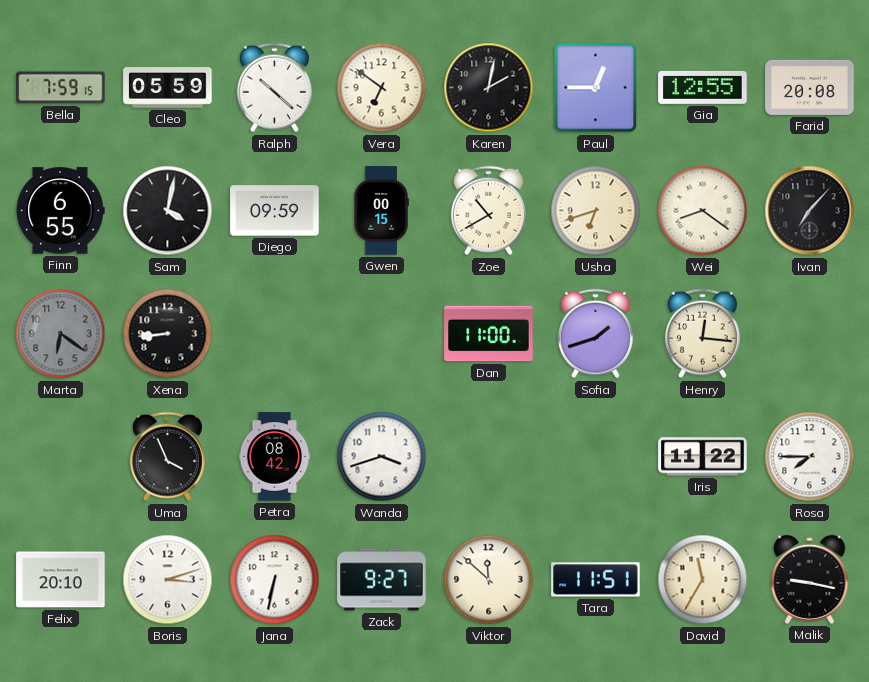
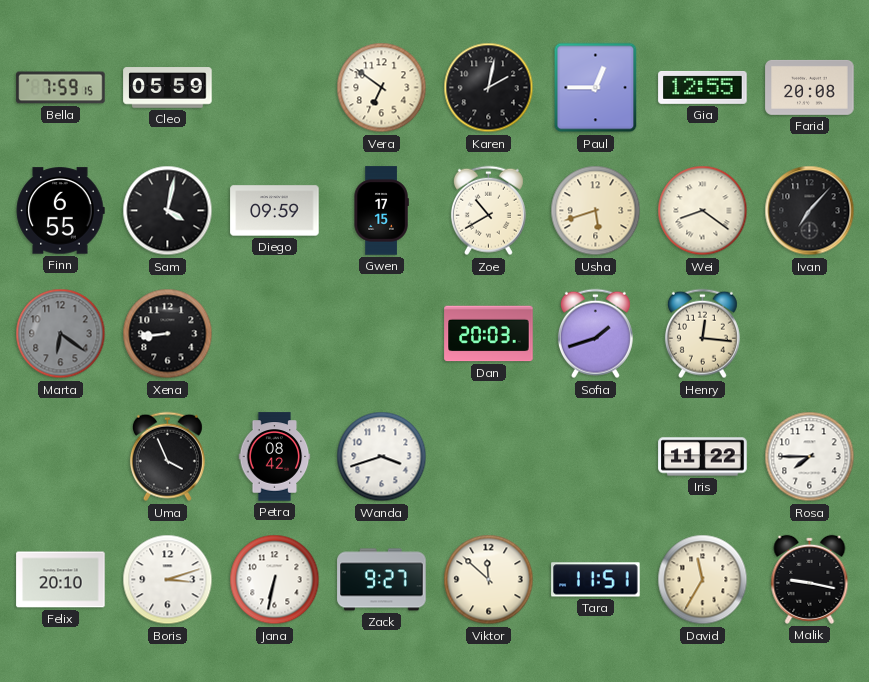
Ralph: 10:22 -> none (274, 88)
Gwen: 00:15 -> 17:15 (381, 211)
Usha: 6:42 -> 5:42 (596, 211)
Dan: 11:00 -> 20:03 (489, 334)
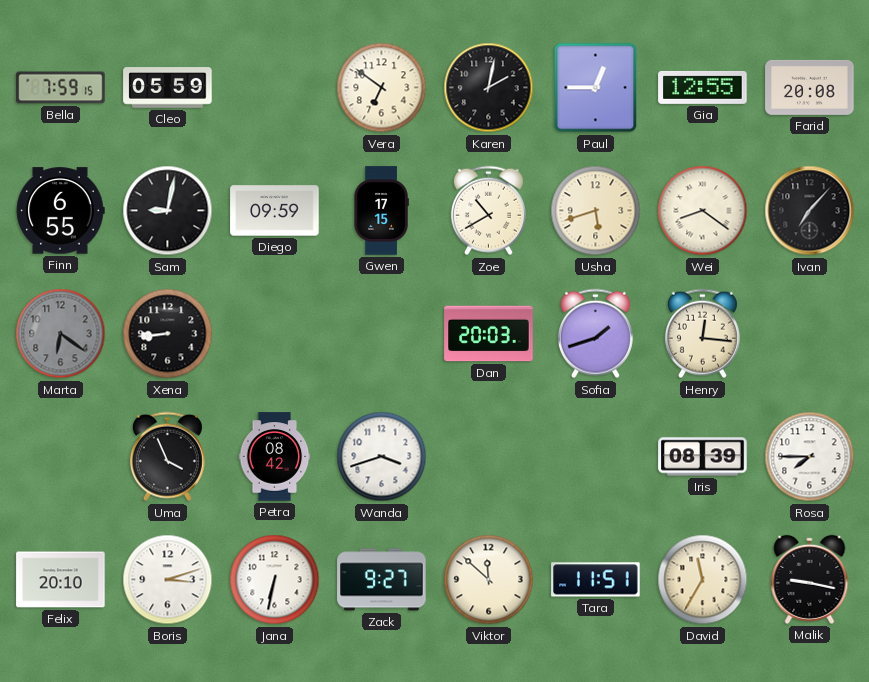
Sam: 4:02 -> 9:02 (168, 211)
Iris: 11:22 -> 08:39 (703, 457)
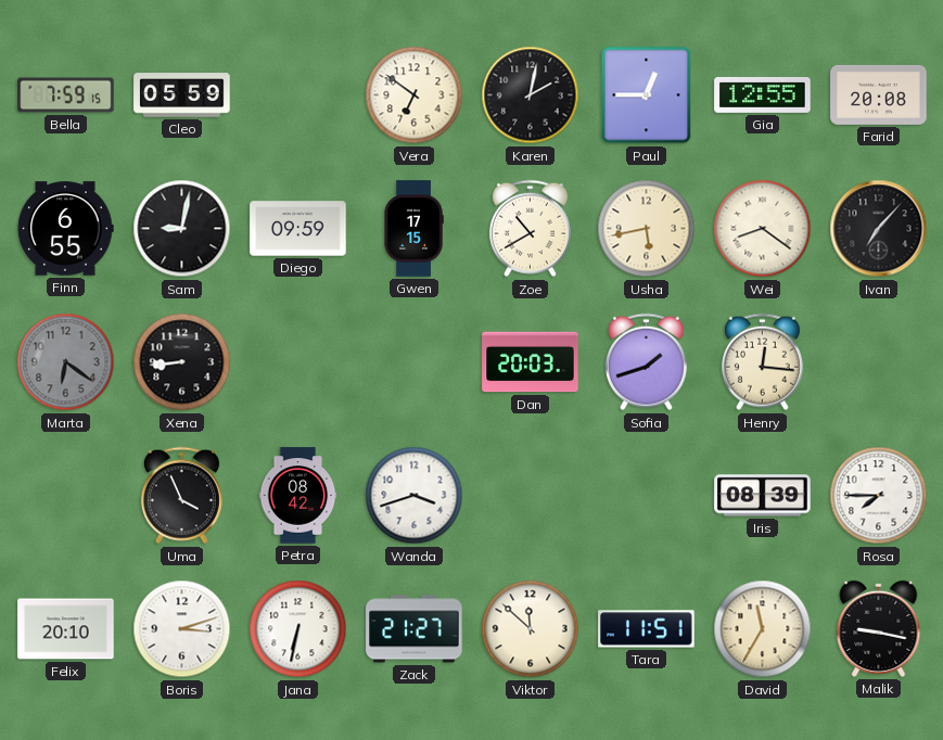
Usha: 5:42 -> 5:43 (647, 229)
Zack: 9:27 -> 21:27 (415, 629)
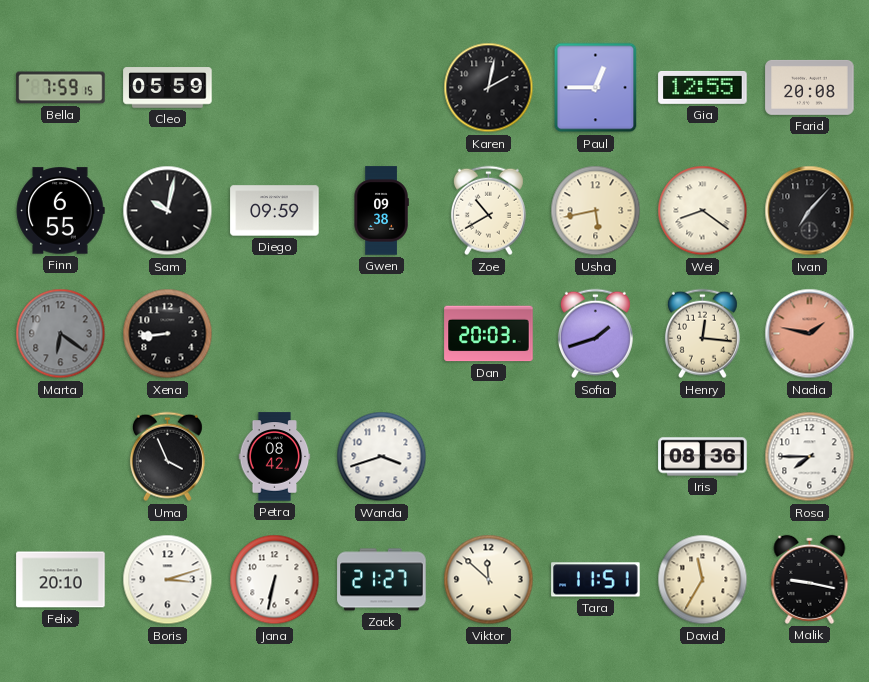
Vera: 6:51 -> none (415, 95)
Sam: 9:02 -> 10:02 (168, 211)
Gwen: 17:15 -> 09:38 (381, 211)
Nadia: none -> 1:47 (810, 334)
Iris: 08:39 -> 08:36 (703, 457)
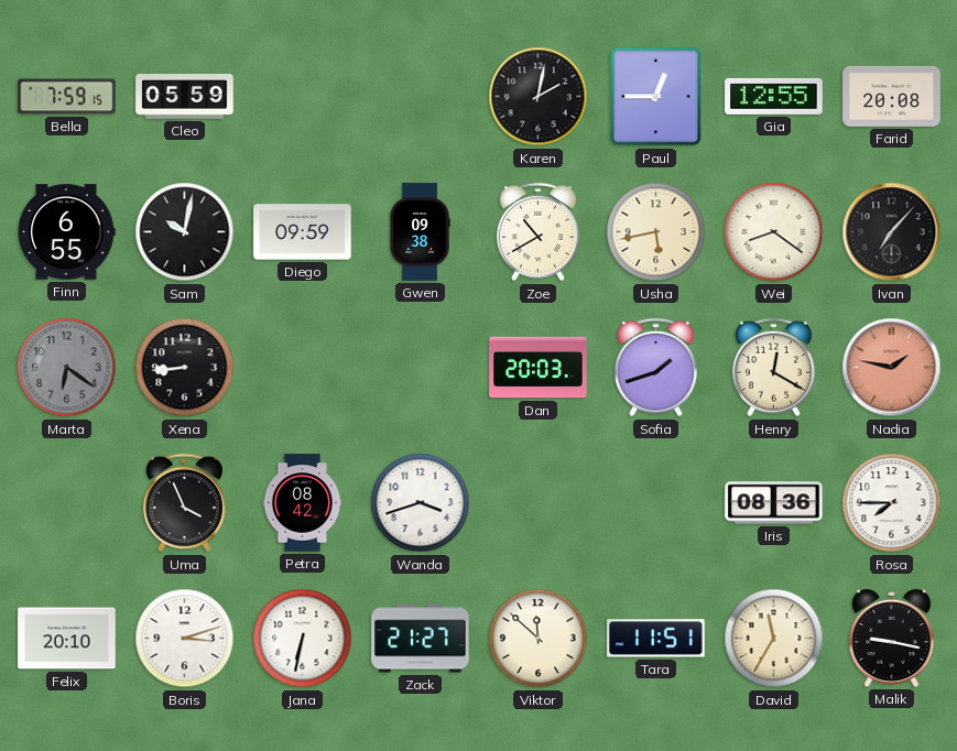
Henry: 12:16 -> 12:20 (773, 368)
